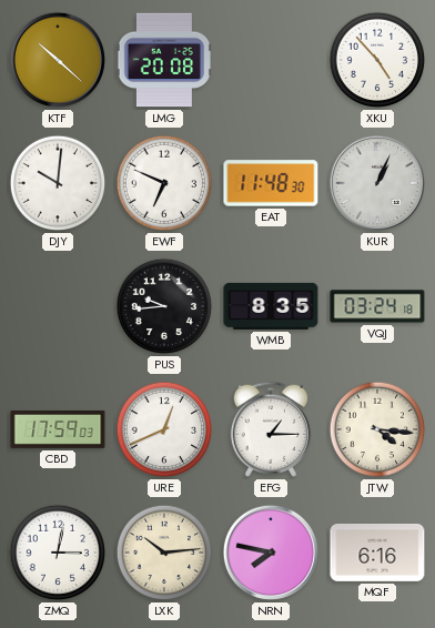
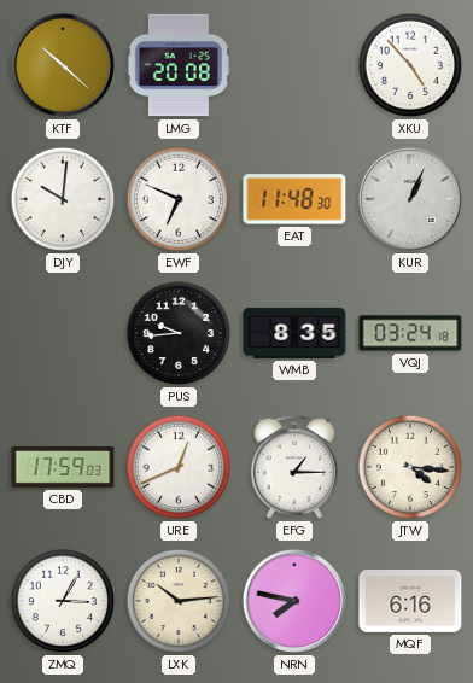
ZMQ: 3:02 -> 3:05 (63, 601)
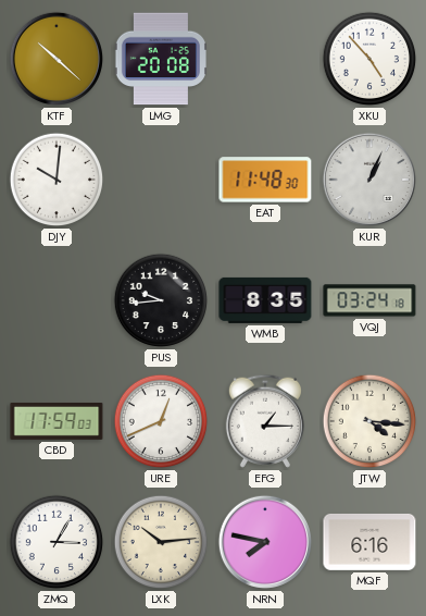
EWF: 6:49 -> none (179, 199)
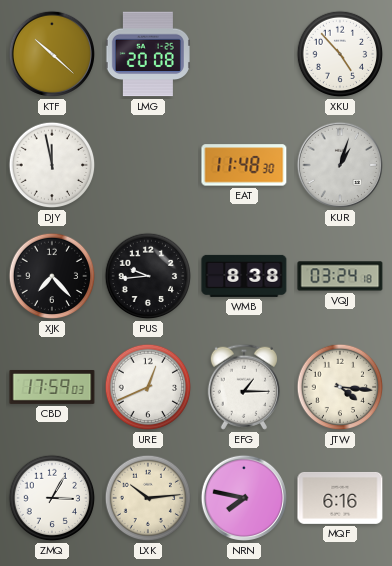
DJY: 10:01 -> 11:58 (52, 165)
KUR: 1:04 -> 1:03 (340, 165)
XJK: none -> 7:23 (52, 276)
WMB: 8:35 -> 8:38 (244, 276)
